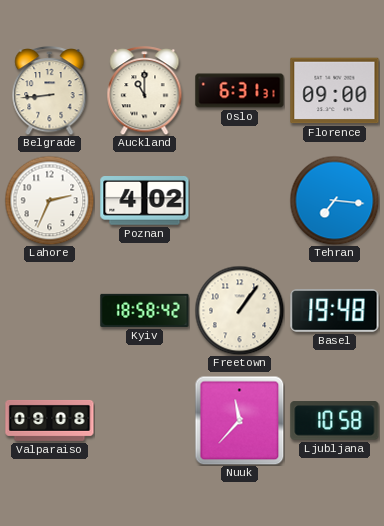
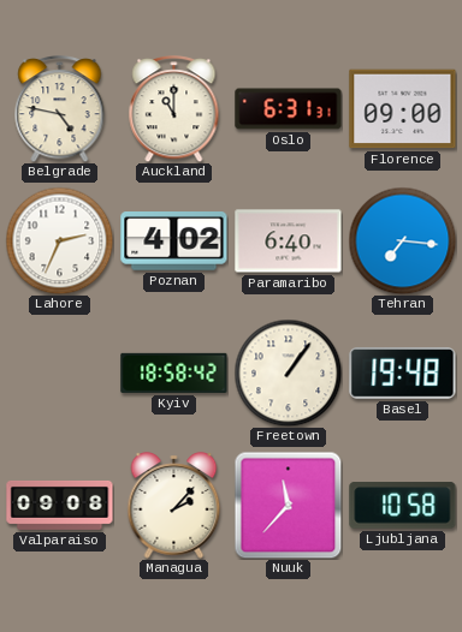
Belgrade: 8:44 -> 4:47 (60, 109)
Paramaribo: none -> 6:40 (289, 242)
Managua: none -> 2:07 (174, 506)
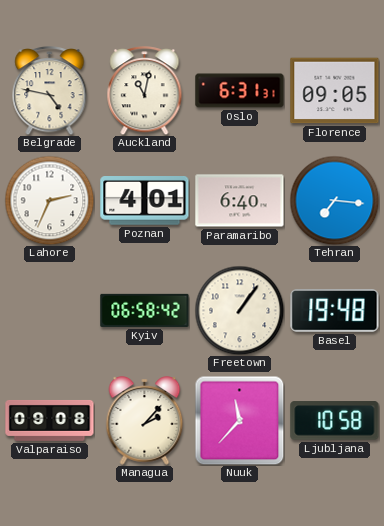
Auckland: 11:00 -> 11:02 (145, 91)
Florence: 09:00 -> 09:05 (335, 91)
Poznan: 4:02 -> 4:01 (145, 201)
Kyiv: 18:58 -> 06:58 (145, 310)
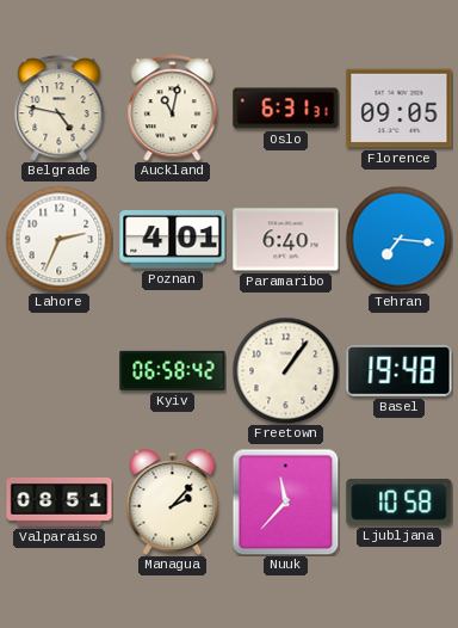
Valparaiso: 09:08 -> 08:51 (60, 501)
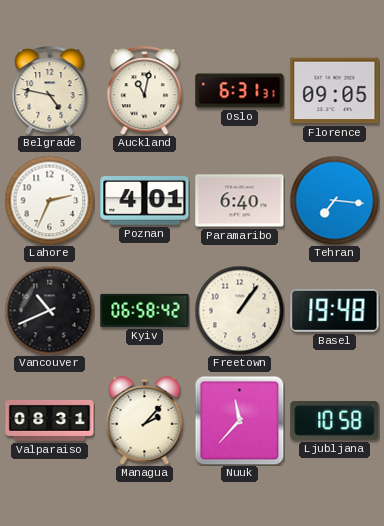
Vancouver: none -> 10:41 (49, 310)
Valparaiso: 08:51 -> 08:31 (50, 420)
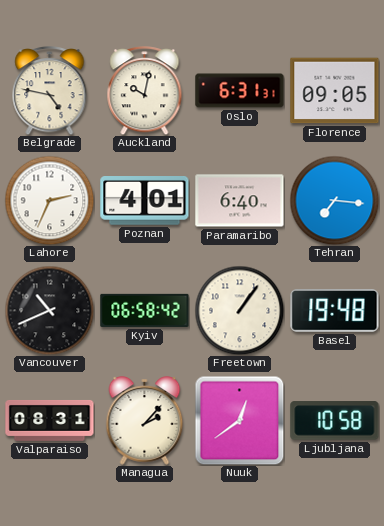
Auckland: 11:02 -> 10:02 (145, 91)
Nuuk: 11:37 -> 12:39 (239, 420)
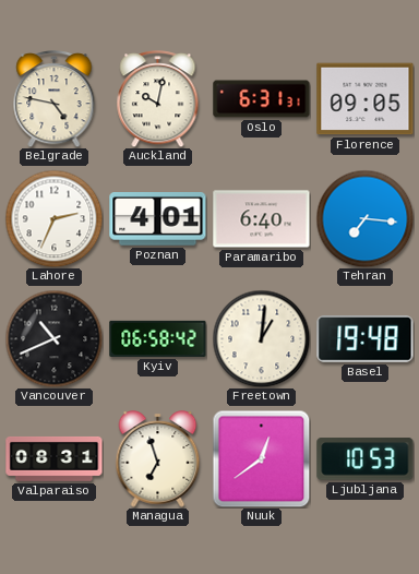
Freetown: 1:06 -> 1:01 (261, 338)
Managua: 2:07 -> 6:57 (158, 459)
Ljubljana: 10:58 -> 10:53 (366, 459)
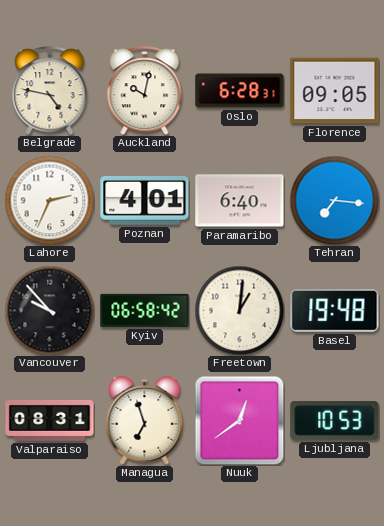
Oslo: 6:31 -> 6:28 (240, 91)
Vancouver: 10:41 -> 9:53 (49, 310)
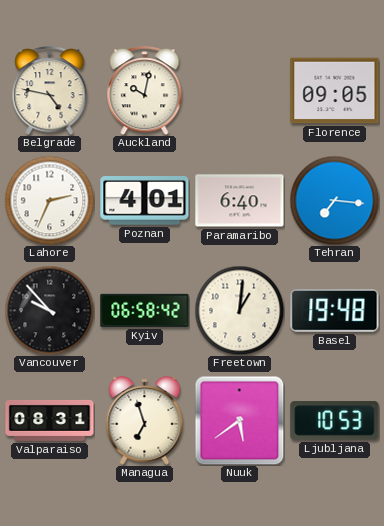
Oslo: 6:28 -> none (240, 91)
Nuuk: 12:39 -> 5:39 (239, 420)
